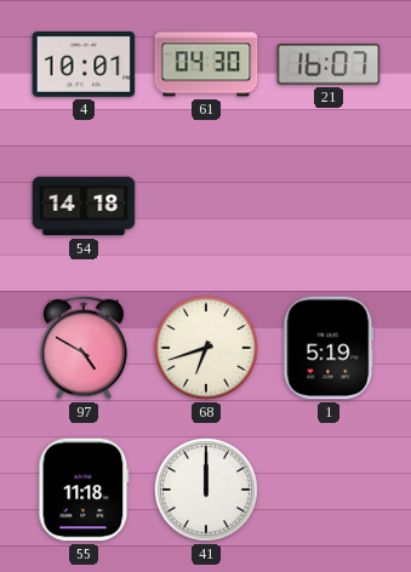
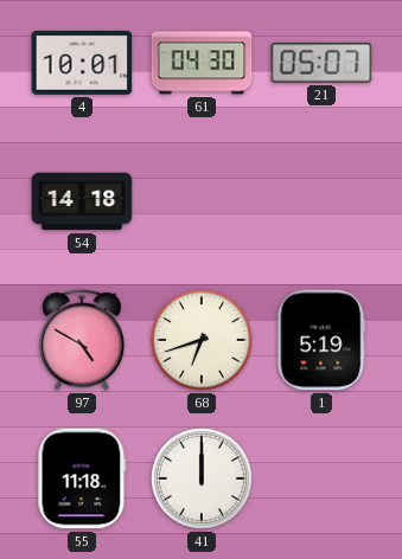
21: 16:07 -> 05:07 (321, 63)
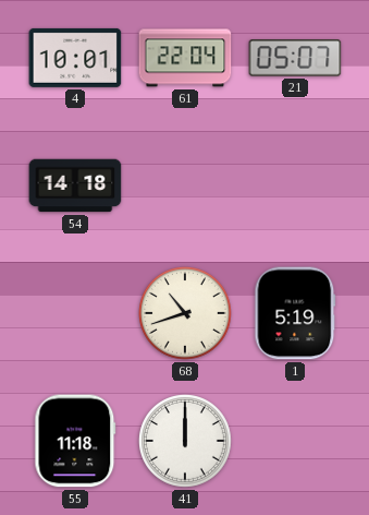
61: 04:30 -> 22:04 (185, 58)
97: 4:50 -> none (83, 340)
68: 6:42 -> 10:42 (186, 314)
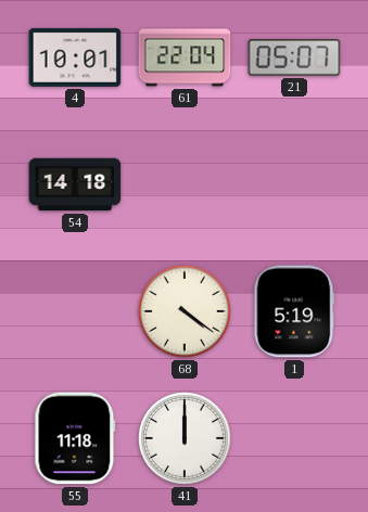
68: 10:42 -> 4:21 (186, 312)
